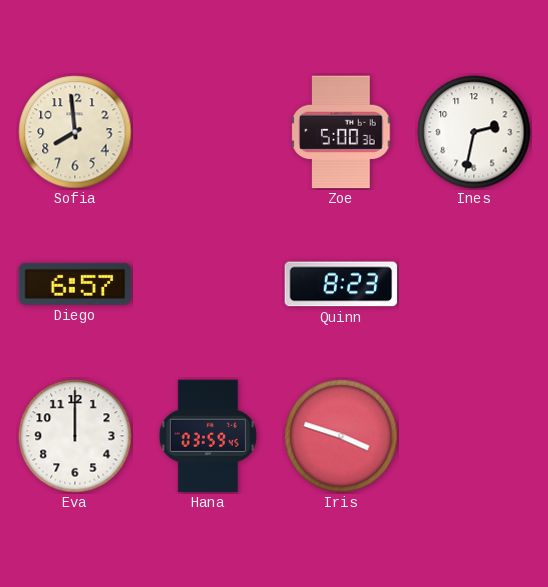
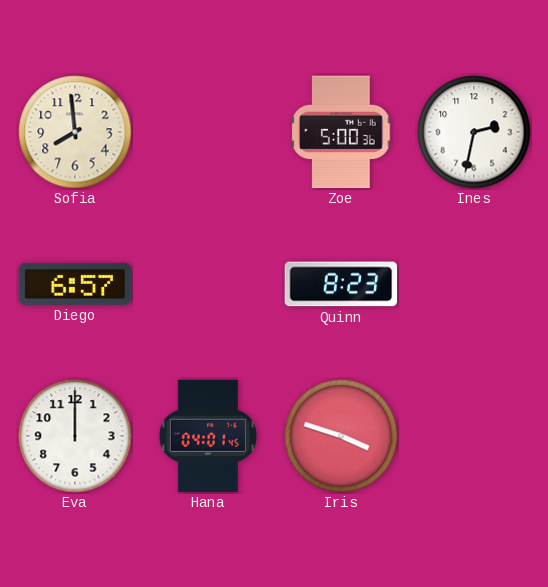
Hana: 03:59 -> 04:01 (208, 436)
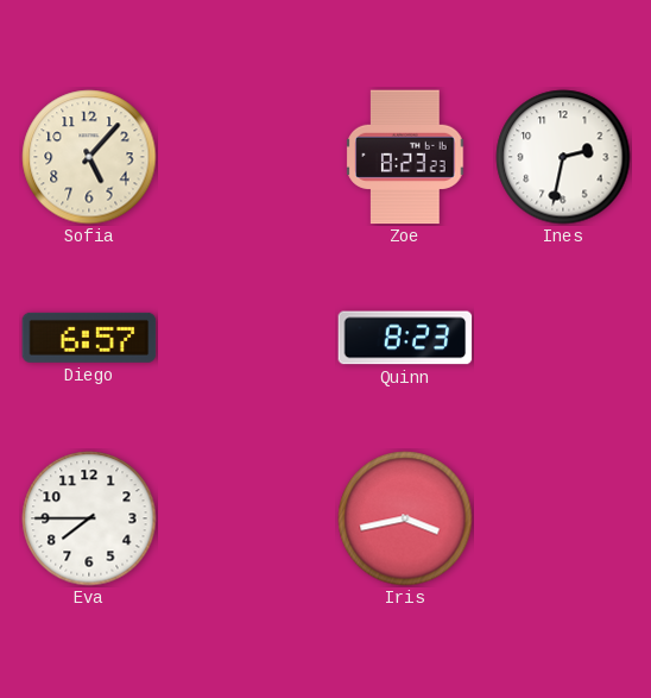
Sofia: 7:59 -> 5:07 (89, 157)
Zoe: 5:00 -> 8:23 (405, 157)
Eva: 12:00 -> 7:45 (89, 518)
Hana: 04:01 -> none (208, 436)
Iris: 3:48 -> 3:43 (405, 518)
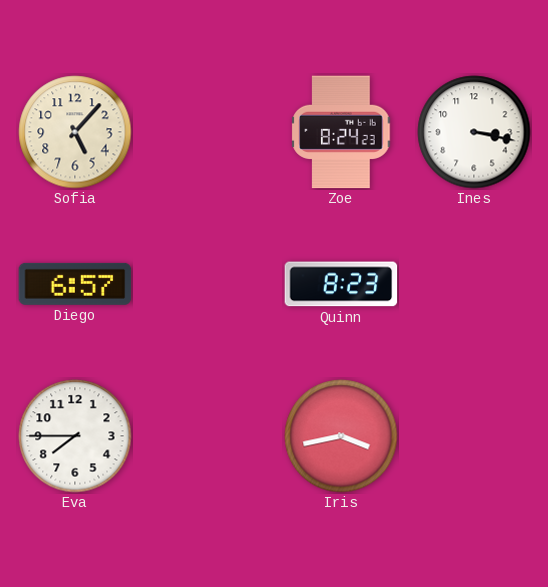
Zoe: 8:23 -> 8:24 (341, 132)
Ines: 2:32 -> 3:17 (474, 132)
